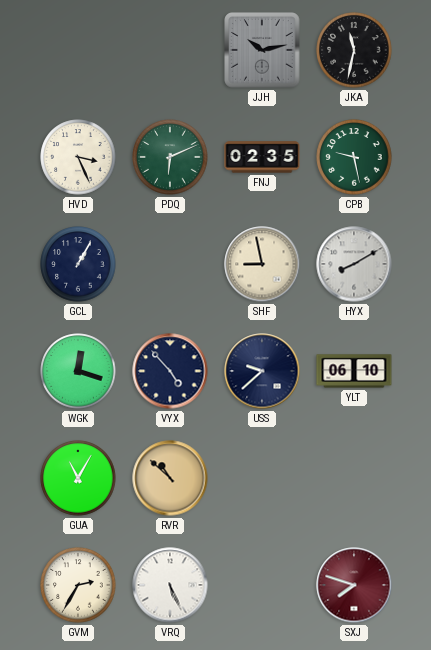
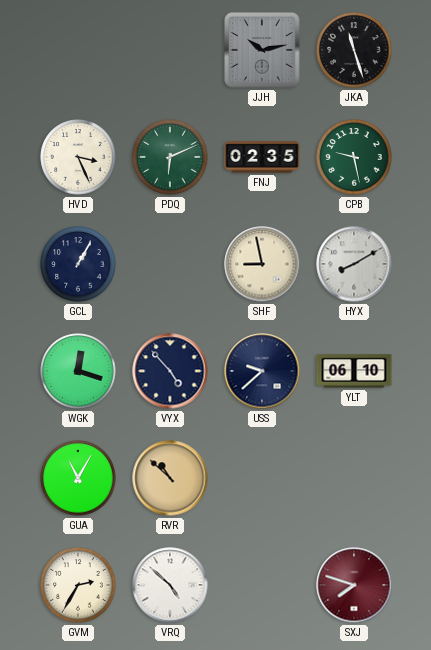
JKA: 11:32 -> 11:27 (354, 50)
VRQ: 5:26 -> 4:52 (170, 585)
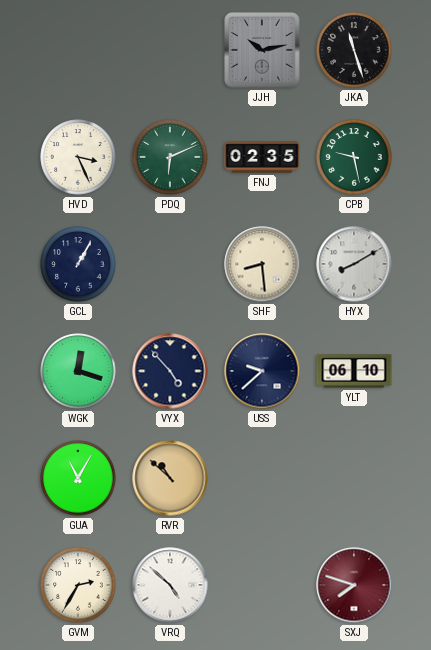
SHF: 8:58 -> 8:29 (262, 264)
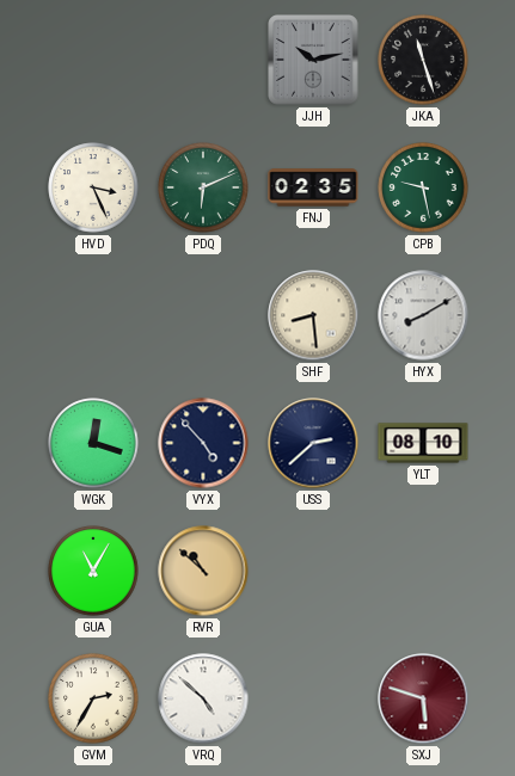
GCL: 1:05 -> none (78, 264)
USS: 9:38 -> 2:38 (313, 443)
YLT: 06:10 -> 08:10 (423, 443)
SXJ: 7:48 -> 5:48 (423, 698)
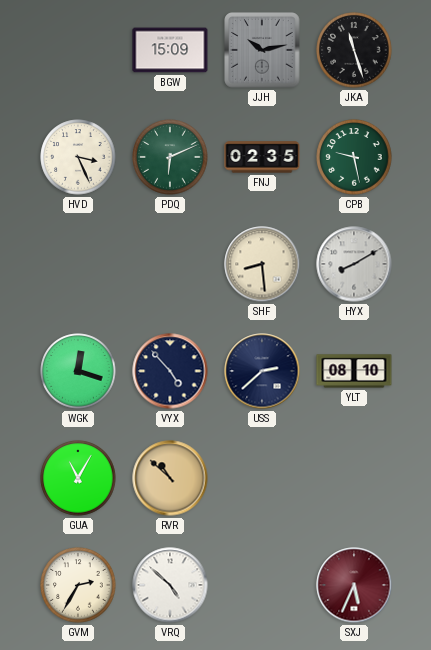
BGW: none -> 15:09 (170, 50)
SXJ: 5:48 -> 5:34 (354, 585)
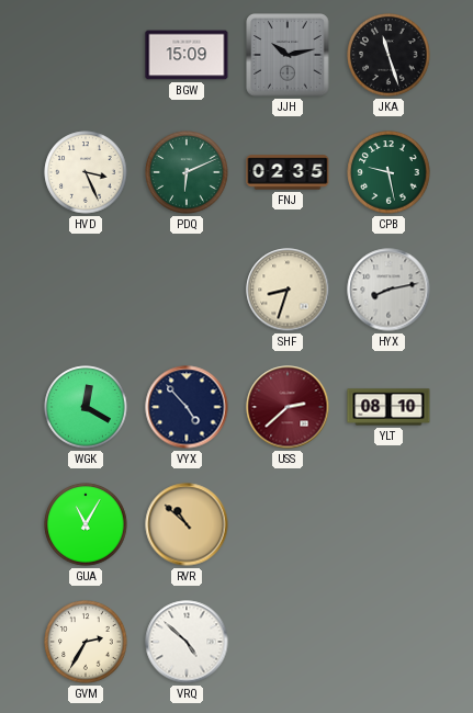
SHF: 8:29 -> 8:33 (288, 290)
HYX: 8:10 -> 8:13 (388, 290)
WGK: 12:18 -> 12:20 (86, 407)
USS dial: navy -> burgundy (288, 407)
SXJ: 5:34 -> none (354, 585)
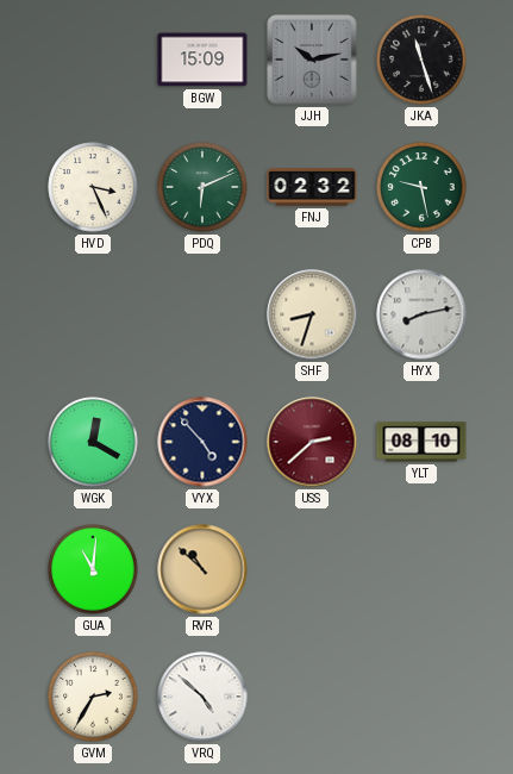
FNJ: 02:35 -> 02:32 (312, 187)
GUA: 11:05 -> 11:01 (93, 569)
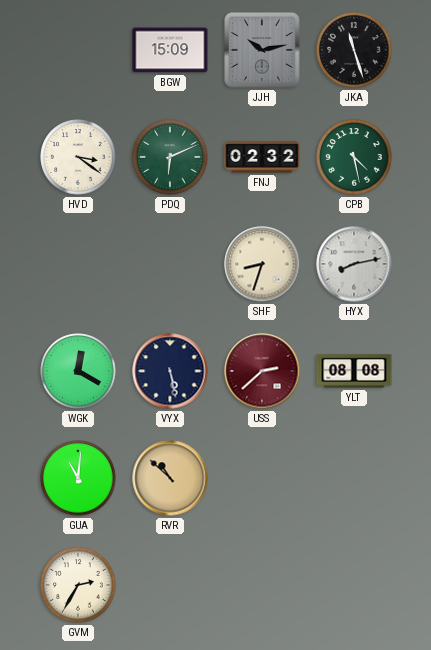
HVD: 3:26 -> 3:21 (78, 157)
CPB: 9:28 -> 4:28 (354, 157)
VYX: 4:53 -> 5:28 (170, 371)
YLT: 08:10 -> 08:08 (354, 371)
VRQ: 4:52 -> none (202, 697)
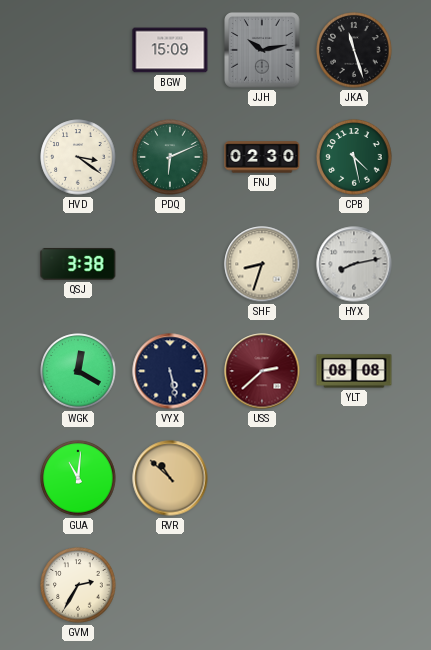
FNJ: 02:32 -> 02:30 (262, 157)
QSJ: none -> 3:38 (78, 264)
